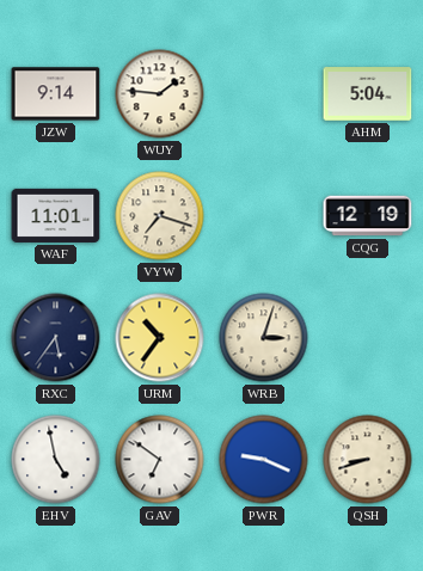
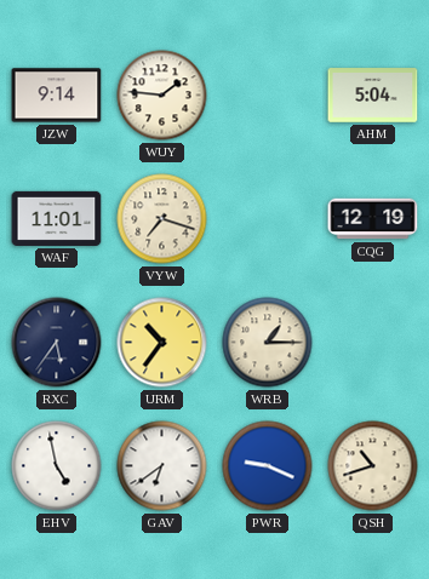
WRB: 3:03 -> 1:15 (268, 343)
GAV: 6:51 -> 6:39 (162, 466)
QSH: 8:42 -> 10:42 (373, 466)
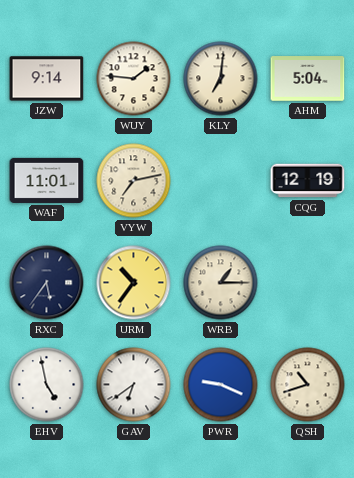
KLY: none -> 7:01 (221, 79)
VYW: 7:18 -> 7:13 (134, 181)
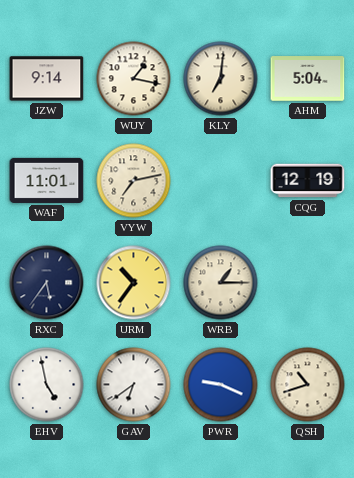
WUY: 1:46 -> 1:17 (134, 79)
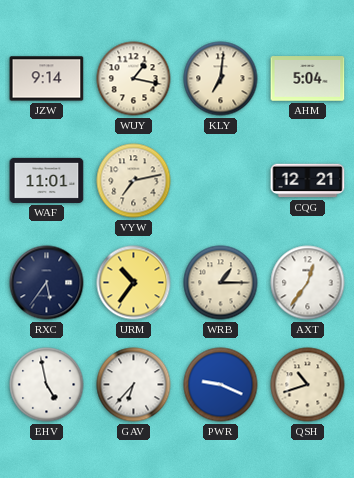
CQG: 12:19 -> 12:21 (308, 181)
AXT: none -> 12:36 (308, 283)
GAV: 6:39 -> 6:37 (134, 385)
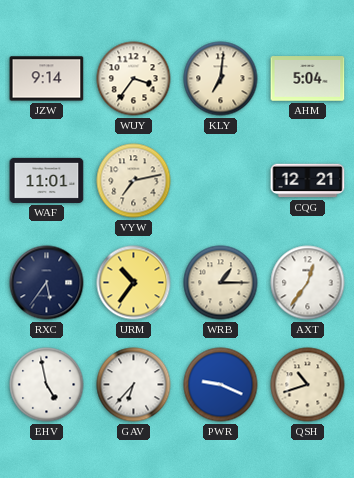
WUY: 1:17 -> 3:36 (134, 79)
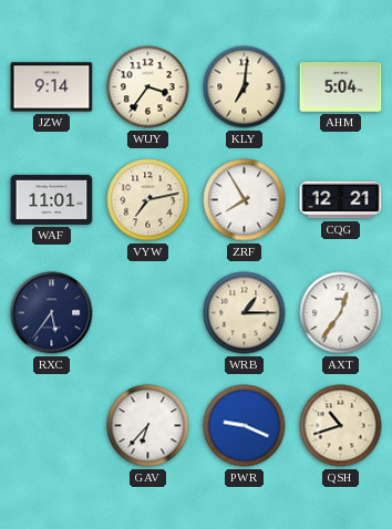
ZRF: none -> 7:55 (245, 200)
URM: 10:36 -> none (134, 283)
EHV: 4:58 -> none (47, 385)
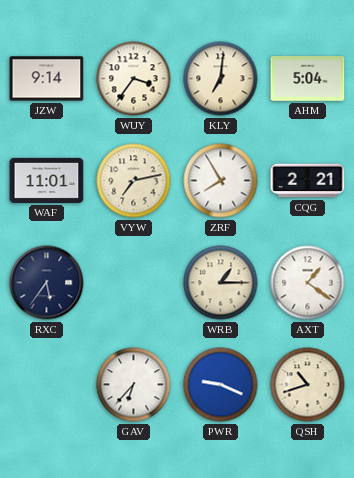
CQG: 12:21 -> 2:21 (308, 181)
AXT: 12:36 -> 1:21 (308, 283)
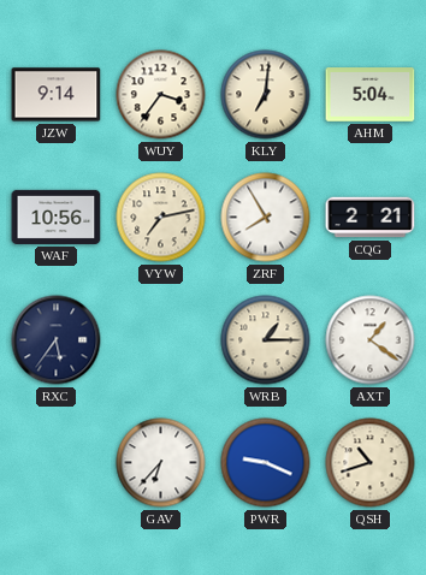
WAF: 11:01 -> 10:56 (57, 217)
